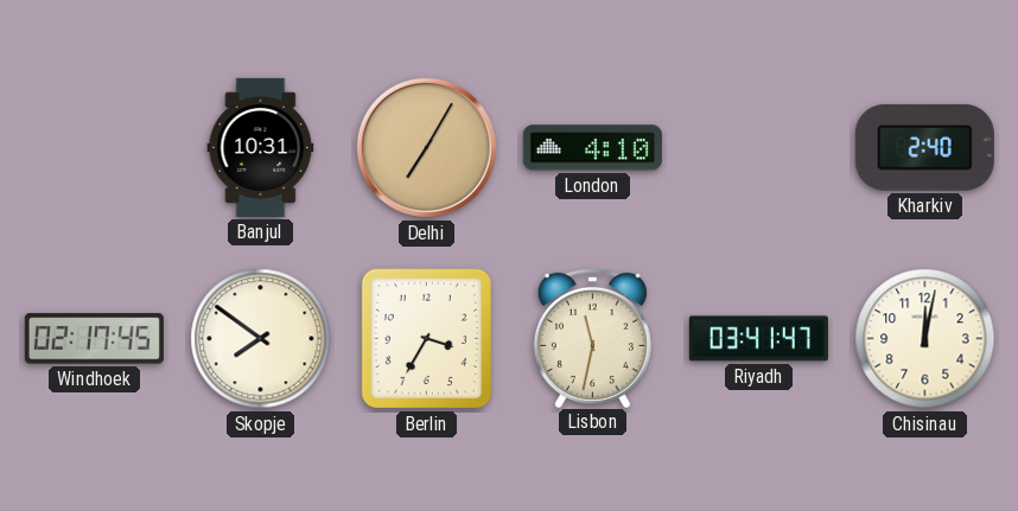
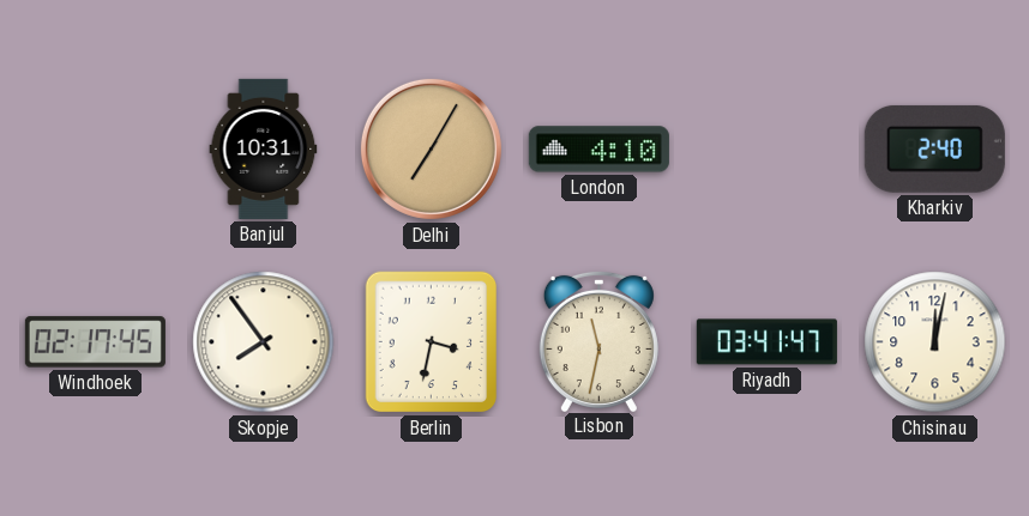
Skopje: 7:51 -> 7:54 (264, 342)
Berlin: 3:35 -> 3:32 (432, 342)
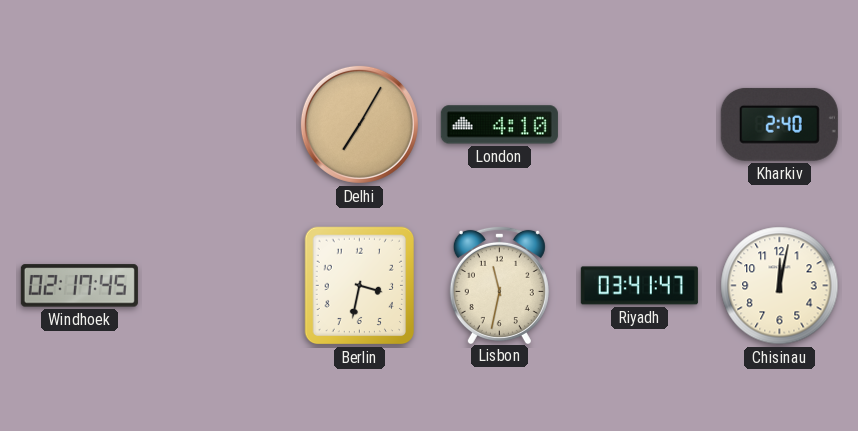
Banjul: 10:31 -> none (264, 148)
Skopje: 7:54 -> none (264, 342)
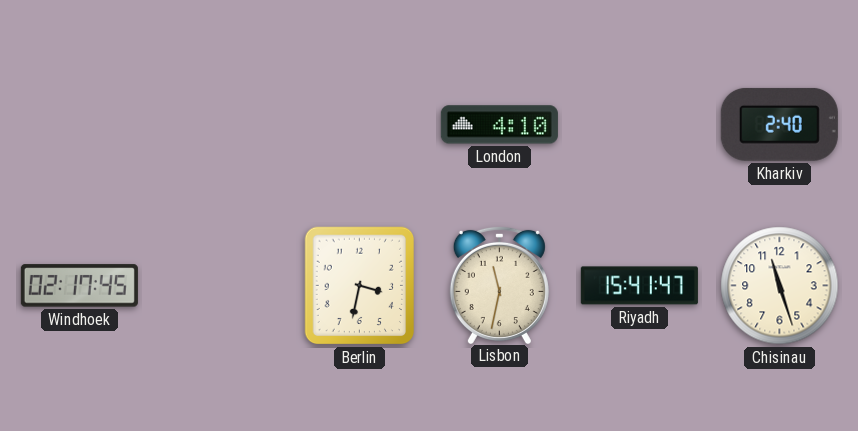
Delhi: 7:05 -> none (359, 124)
Riyadh: 03:41 -> 15:41 (639, 286)
Chisinau: 12:02 -> 11:27 (780, 286)
